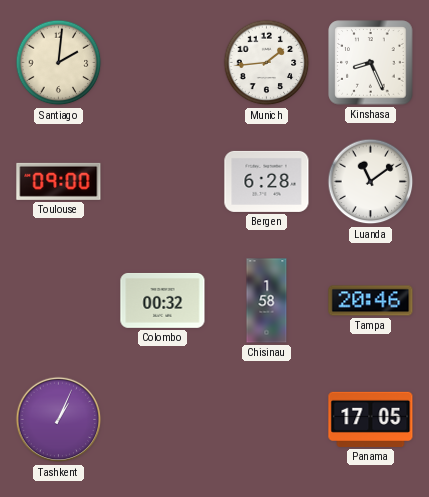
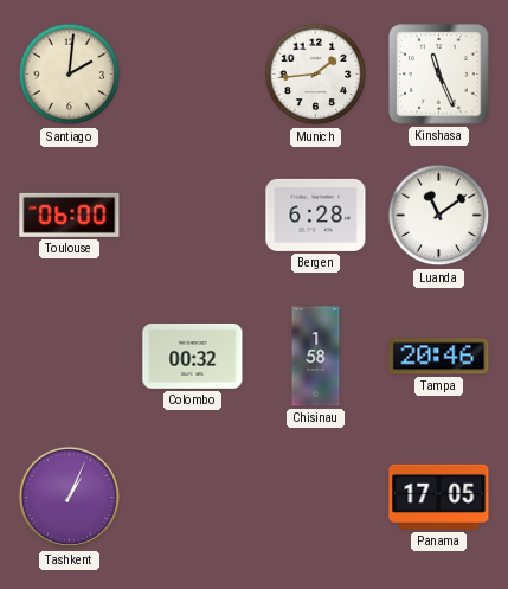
Kinshasa: 8:26 -> 11:26 (439, 75)
Toulouse: 09:00 -> 06:00 (70, 215)
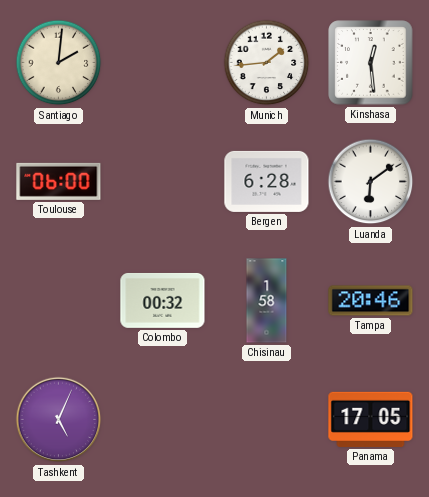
Kinshasa: 11:26 -> 12:29 (371, 63)
Luanda: 11:09 -> 6:09 (371, 182)
Tashkent: 1:04 -> 5:04 (59, 420)
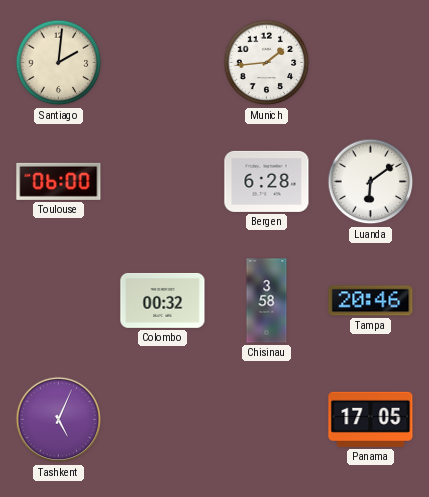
Kinshasa: 12:29 -> none (371, 63)
Chisinau: 1:58 -> 3:58 (267, 301)
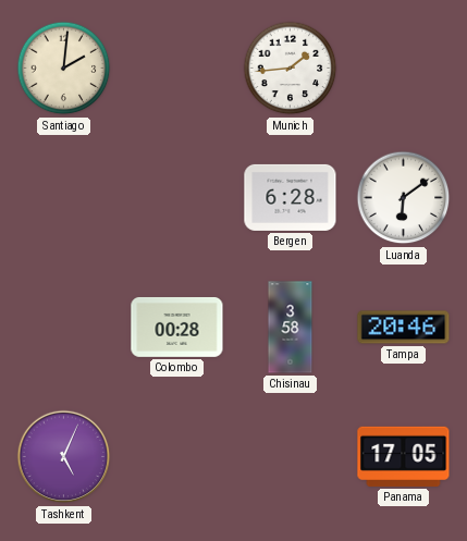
Toulouse: 06:00 -> none (59, 181)
Colombo: 00:32 -> 00:28 (177, 327)
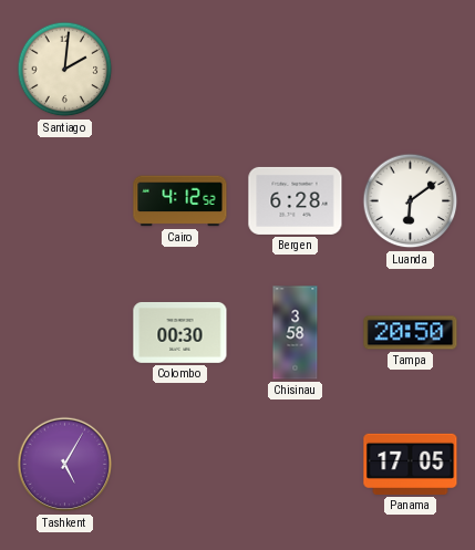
Munich: 1:44 -> none (291, 69)
Cairo: none -> 4:12 (180, 201)
Colombo: 00:28 -> 00:30 (180, 332)
Tampa: 20:46 -> 20:50 (411, 333)
Tashkent: 5:04 -> 5:05 (65, 465)
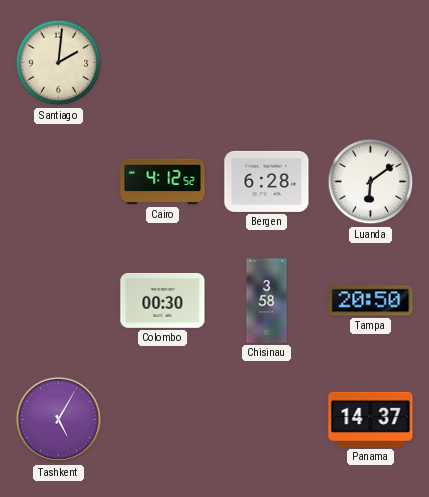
Panama: 17:05 -> 14:37 (371, 419)
